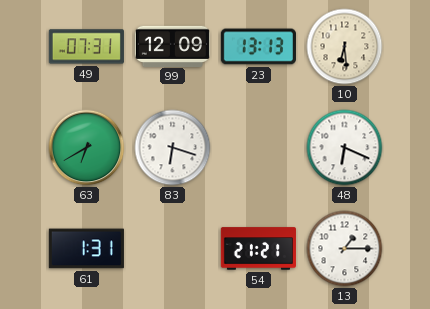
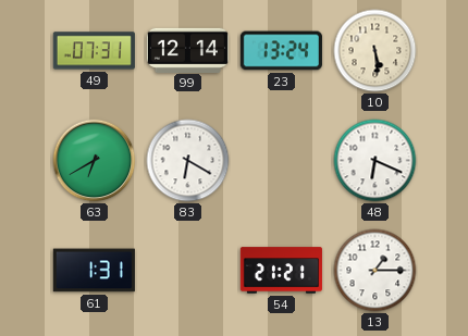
99: 12:09 -> 12:14 (187, 50)
23: 13:13 -> 13:24 (281, 51)
10: 6:29 -> 5:29 (375, 51)
83: 6:18 -> 6:20 (188, 161)
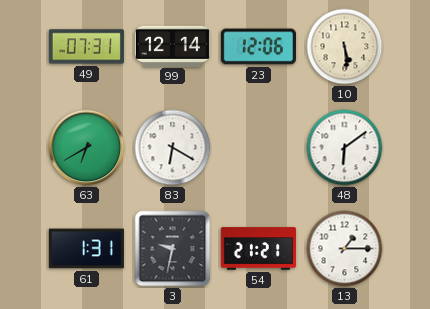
23: 13:24 -> 12:06 (258, 47)
48: 6:19 -> 6:09 (345, 148)
3: none -> 9:32 (173, 249)
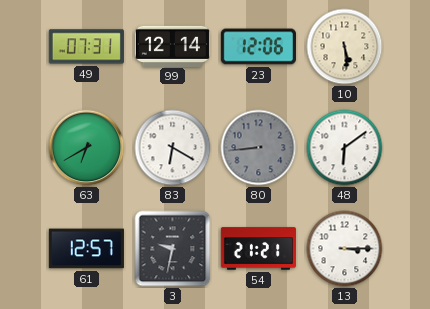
80: none -> 8:44 (259, 148)
61: 1:31 -> 12:57 (86, 249)
13: 1:15 -> 3:15 (345, 249)
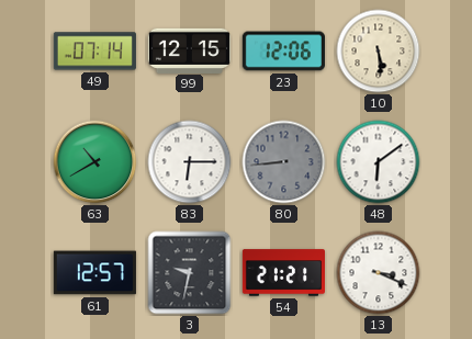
49: 07:31 -> 07:14 (94, 52)
99: 12:14 -> 12:15 (189, 50)
63: 6:40 -> 10:40 (95, 162)
83: 6:20 -> 6:15 (190, 162)
13: 3:15 -> 3:19 (379, 273)
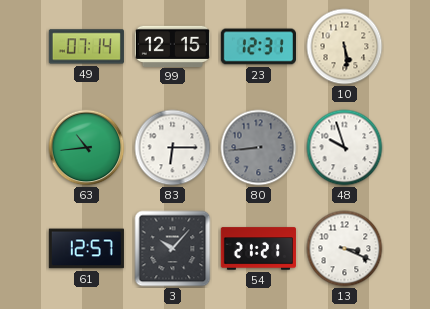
23: 12:06 -> 12:31 (258, 47)
63: 10:40 -> 10:44 (87, 148)
48: 6:09 -> 9:57 (345, 148)
3: 9:32 -> 10:07 (173, 249)
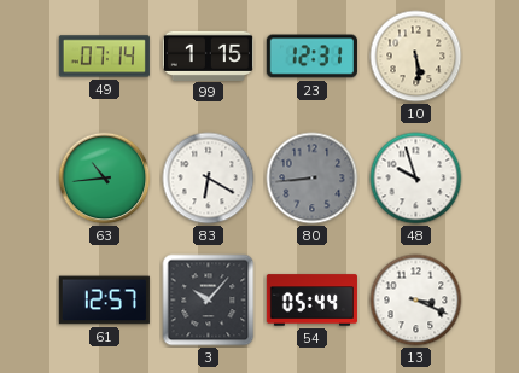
99: 12:15 -> 1:15 (208, 56)
83: 6:15 -> 6:20 (209, 179)
54: 21:21 -> 05:44 (311, 301)
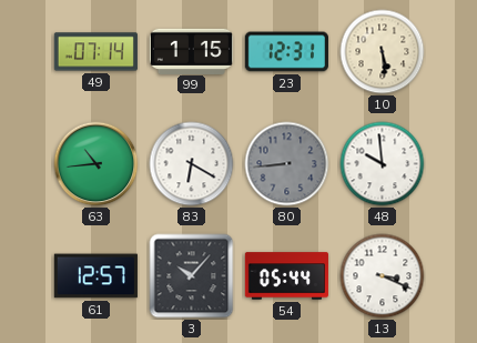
48: 9:57 -> 9:59 (383, 164)
